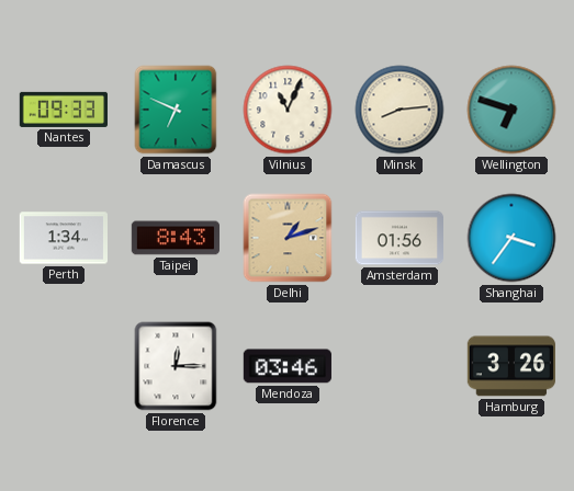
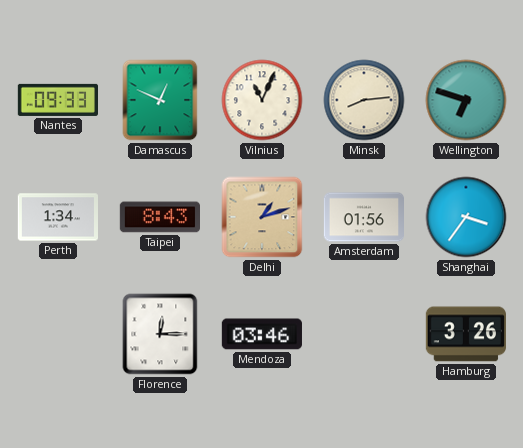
Damascus: 6:49 -> 12:49 (160, 100)
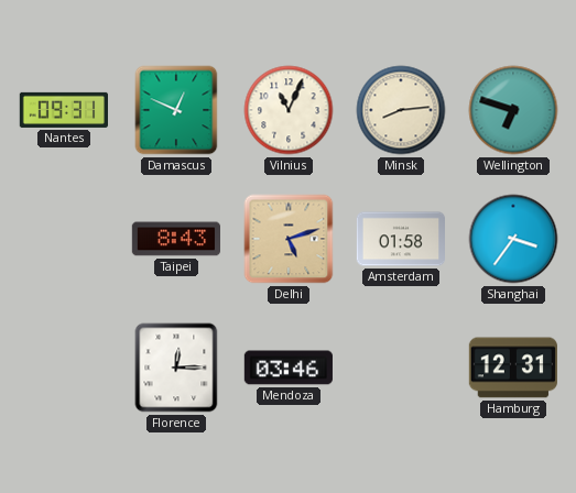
Nantes: 09:33 -> 09:31 (63, 110)
Perth: 1:34 -> none (57, 217)
Delhi: 1:12 -> 5:12 (289, 239)
Amsterdam: 01:56 -> 01:58 (400, 239)
Hamburg: 3:26 -> 12:31 (513, 368)
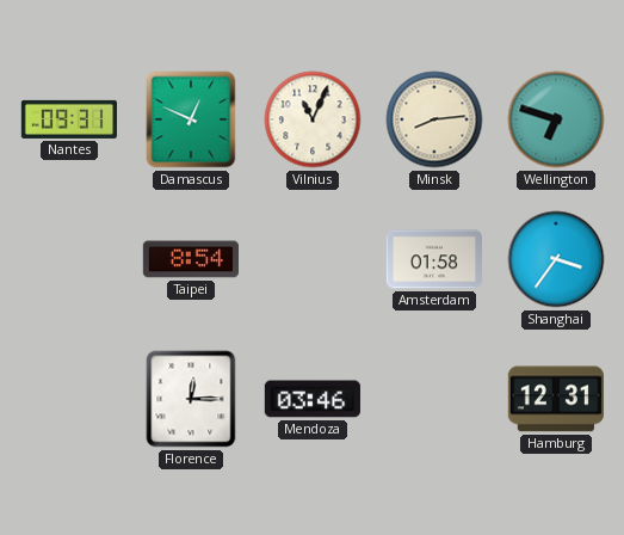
Taipei: 8:43 -> 8:54 (190, 259)
Delhi: 5:12 -> none (289, 239)
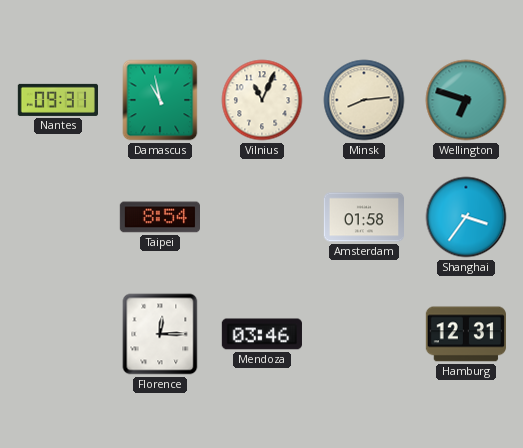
Damascus: 12:49 -> 10:58 (160, 100)
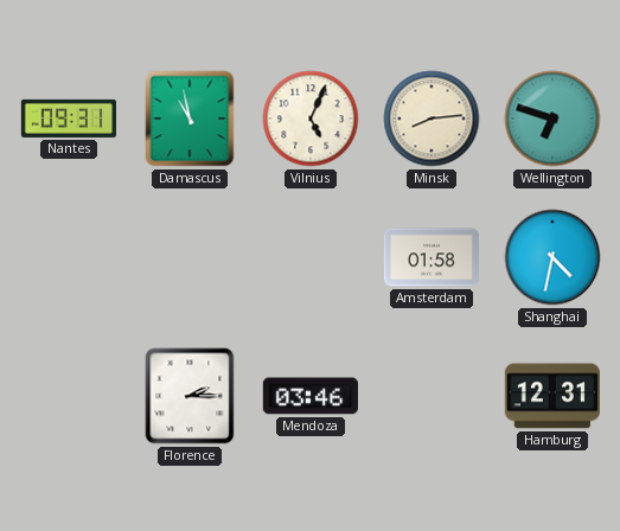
Vilnius: 11:04 -> 5:04 (311, 119)
Taipei: 8:54 -> none (159, 217)
Shanghai: 3:36 -> 4:32 (552, 257)
Florence: 12:15 -> 2:15 (190, 396)
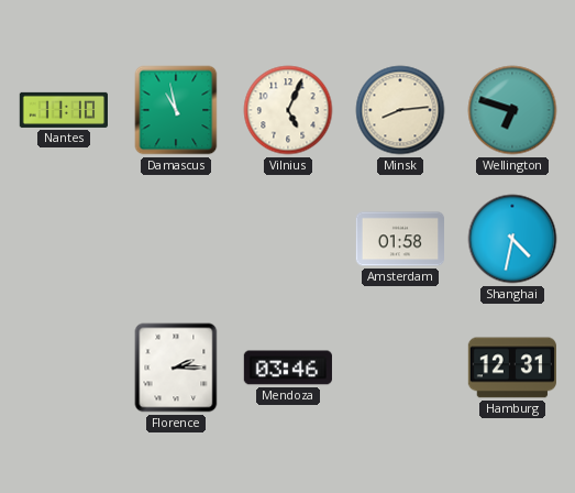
Nantes: 09:31 -> 11:10 (63, 110)
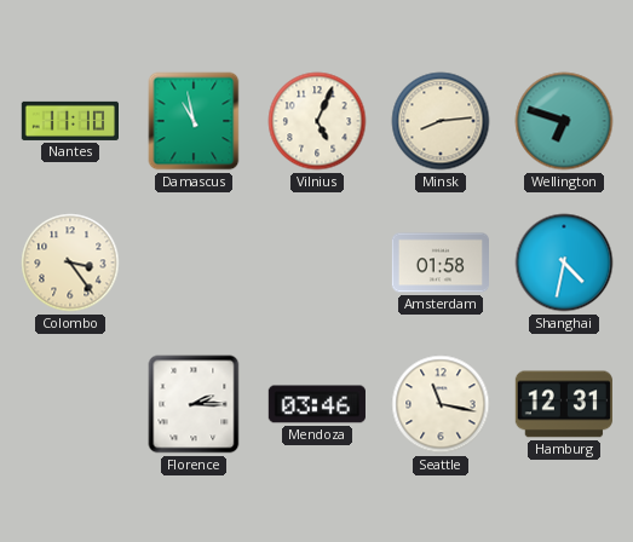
Colombo: none -> 3:24 (70, 263)
Seattle: none -> 11:17 (441, 404)
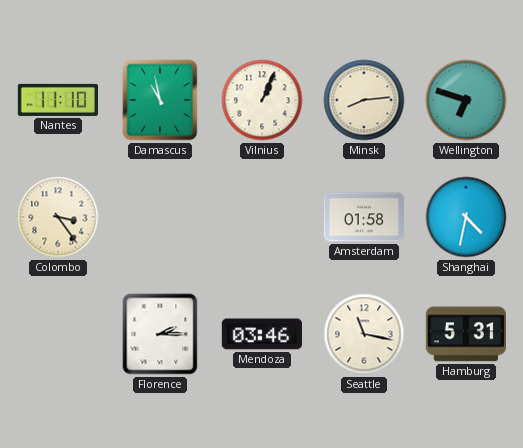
Vilnius: 5:04 -> 1:04 (262, 100)
Hamburg: 12:31 -> 5:31 (466, 334)
